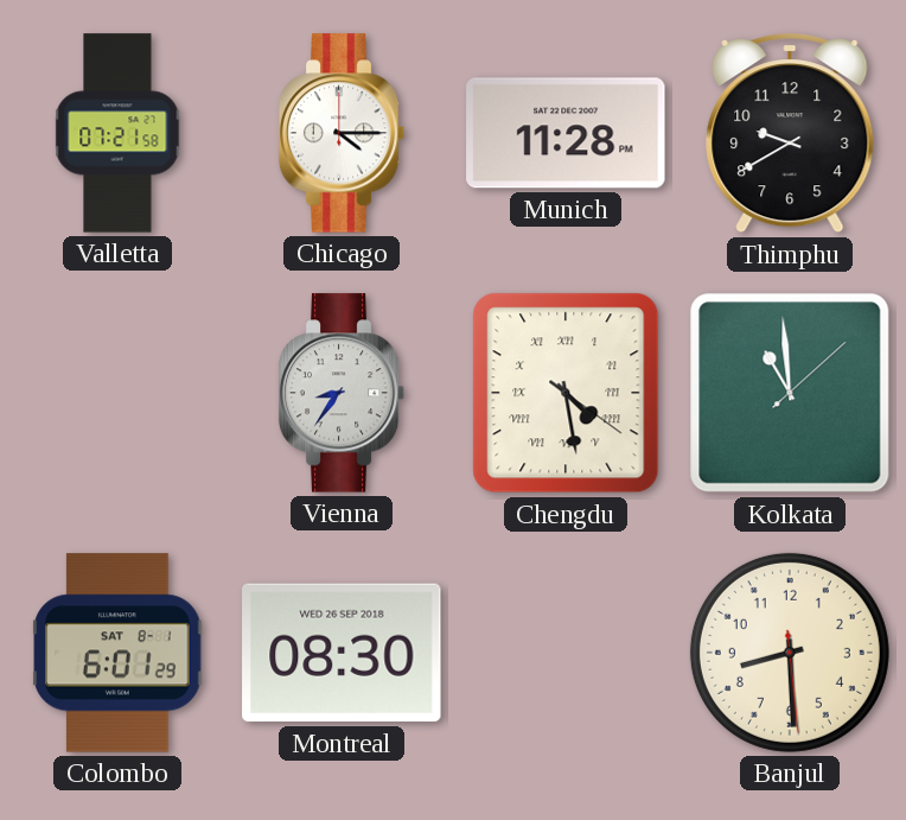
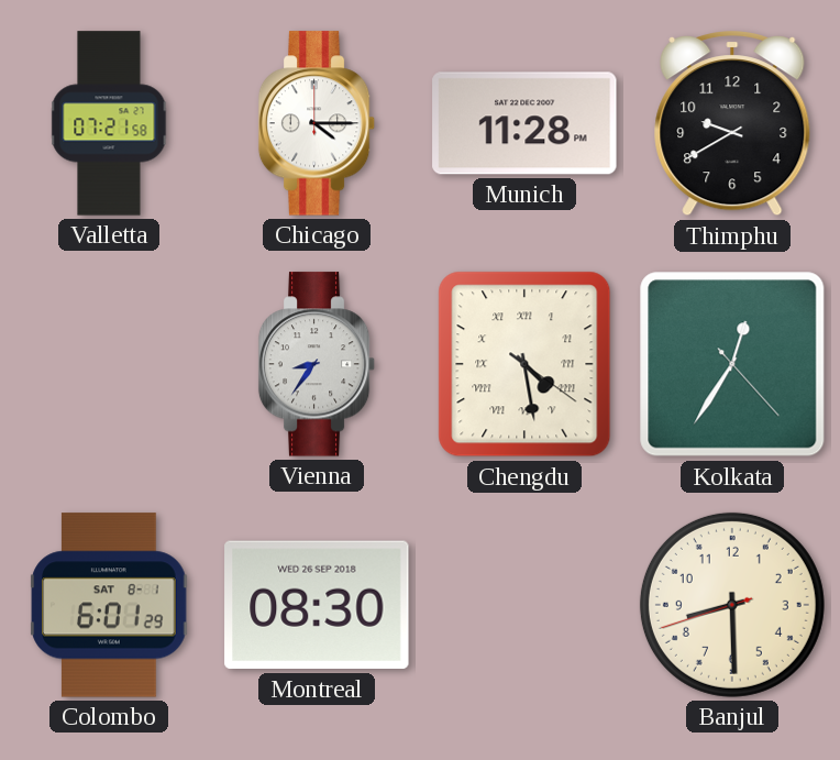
Kolkata: 10:59 -> 12:35 (732, 364)
Banjul: 8:29:29 -> 8:29:42 (732, 605)
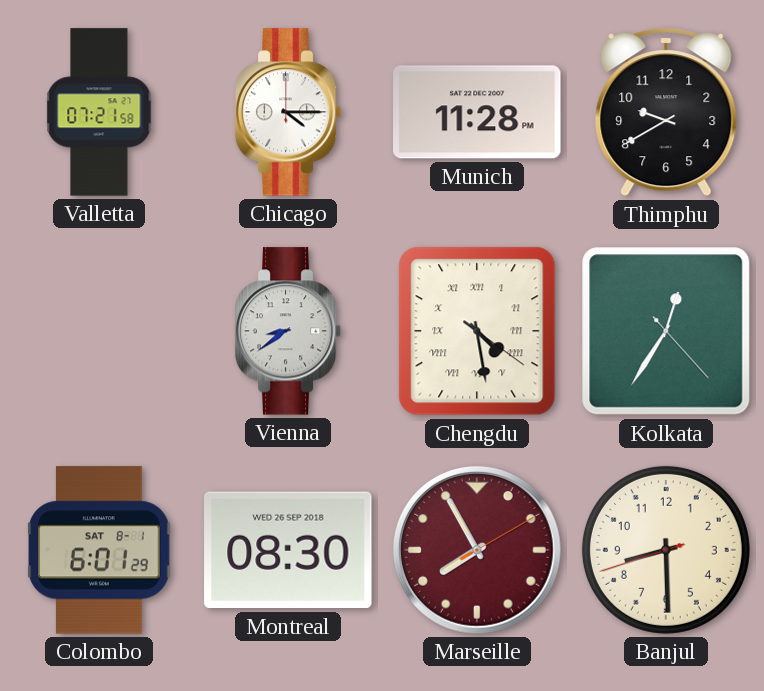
Vienna: 8:36 -> 8:39 (288, 331)
Marseille: none -> 7:55 (477, 550)
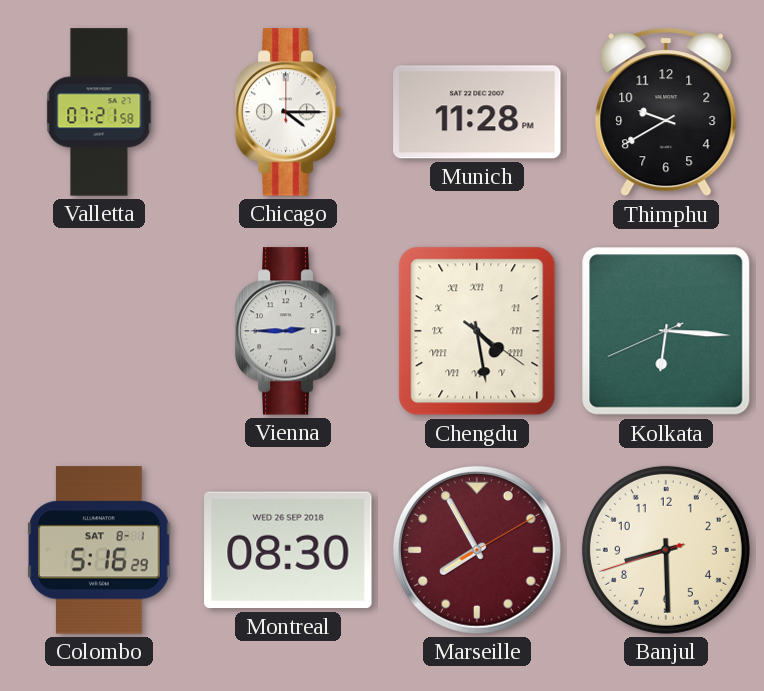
Vienna: 8:39 -> 2:45 (288, 331)
Kolkata: 12:35 -> 6:15 (666, 331)
Colombo: 6:01 -> 5:16 (99, 550)
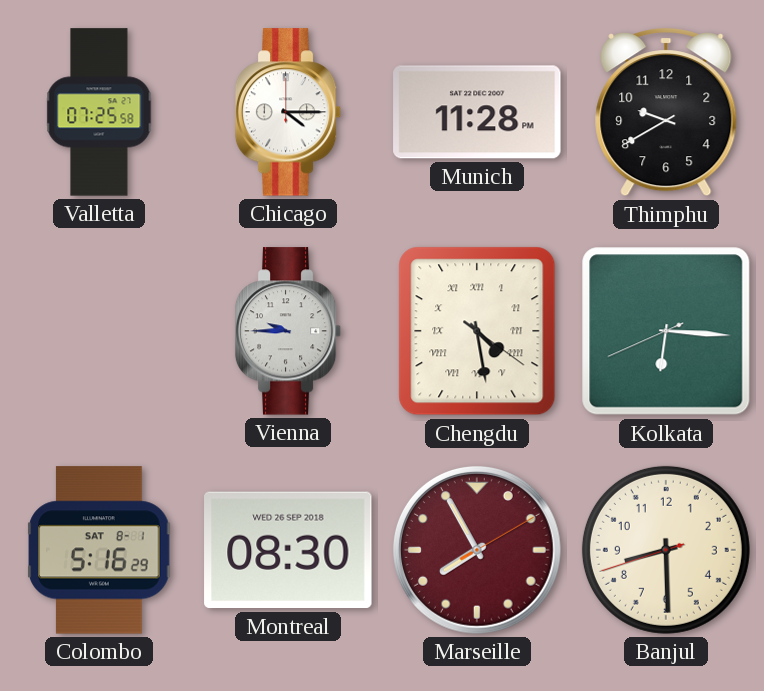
Valletta: 07:21 -> 07:25 (99, 112)
Vienna: 2:45 -> 9:45 (288, 331)
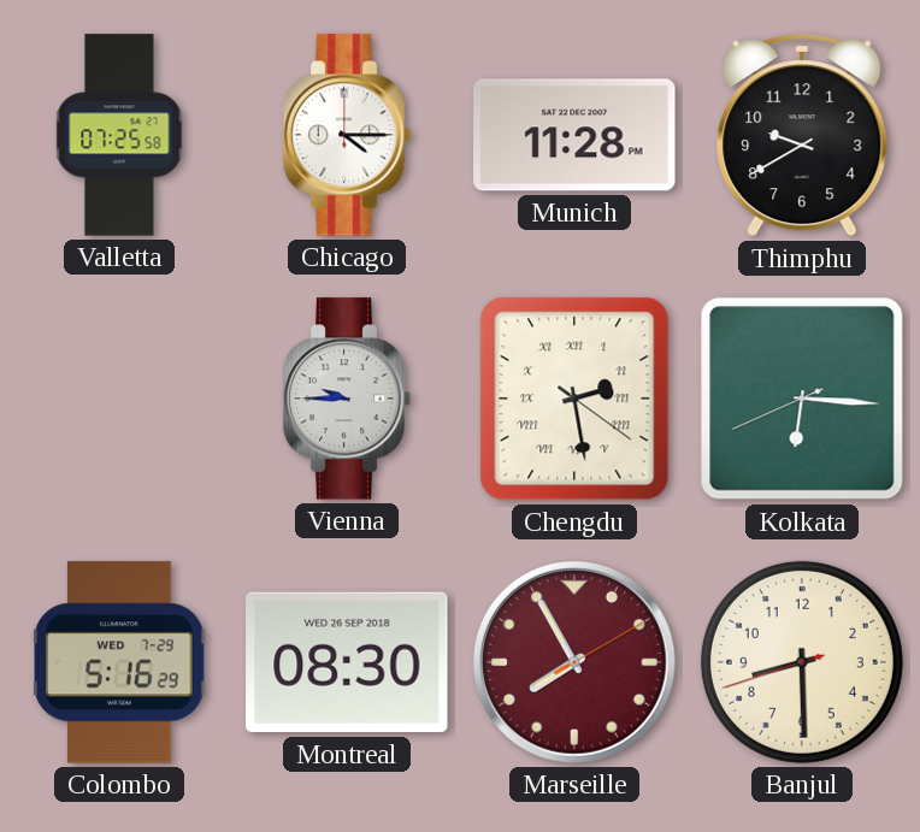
Chengdu: 4:28 -> 2:28 (574, 399)
Colombo date: SAT 8-1 -> WED 7-29 (119, 662)
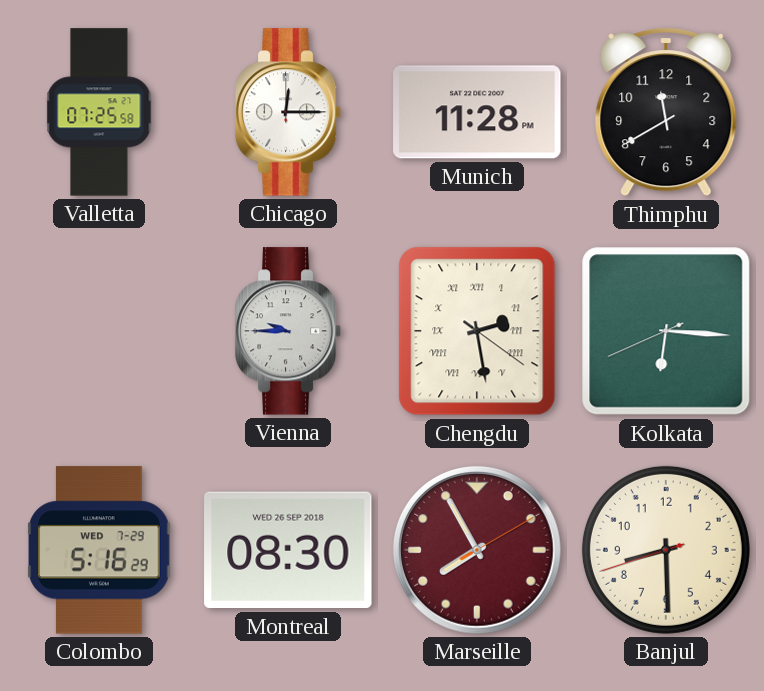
Chicago: 4:15 -> 12:15 (288, 112)
Thimphu: 9:40 -> 11:40 (666, 113)
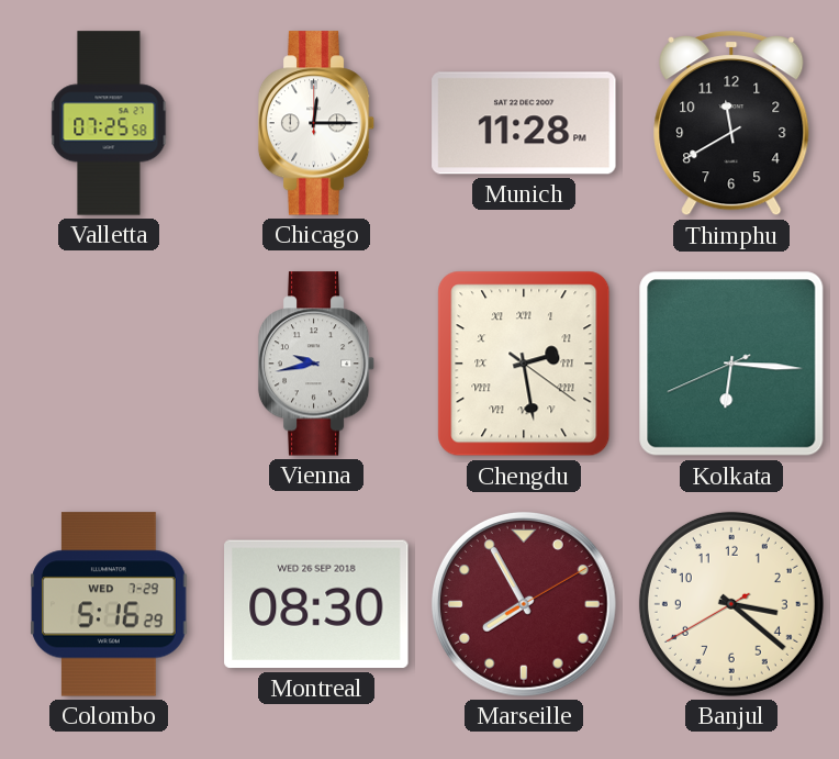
Vienna: 9:45 -> 9:43 (316, 364)
Banjul: 8:29 -> 3:21 (731, 604)
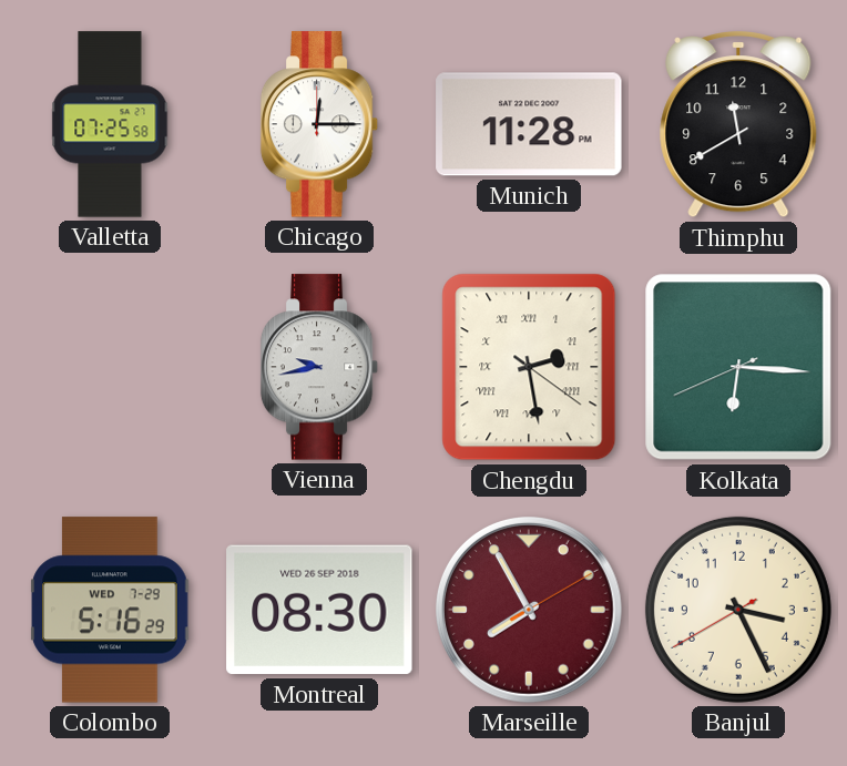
Banjul: 3:21 -> 3:25 (738, 610)
